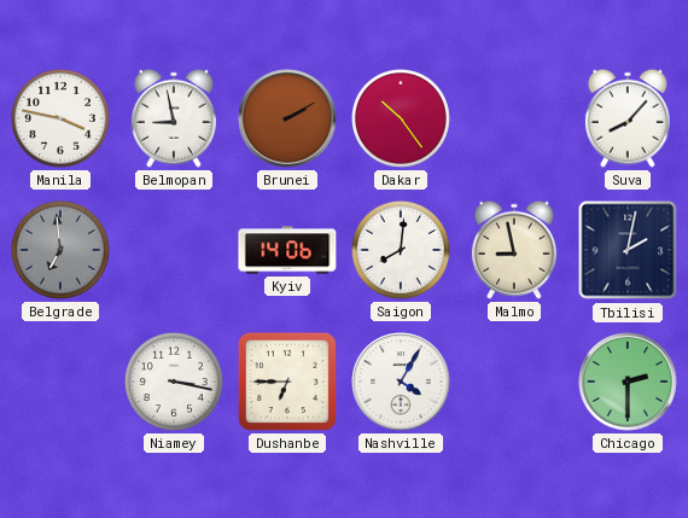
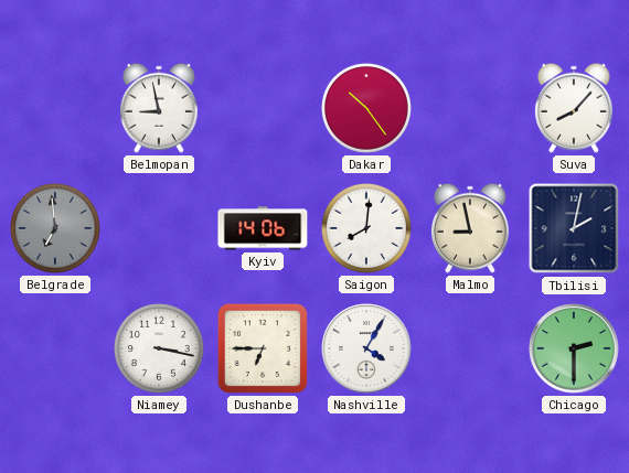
Manila: 3:47 -> none (60, 118)
Brunei: 2:10 -> none (287, 118)
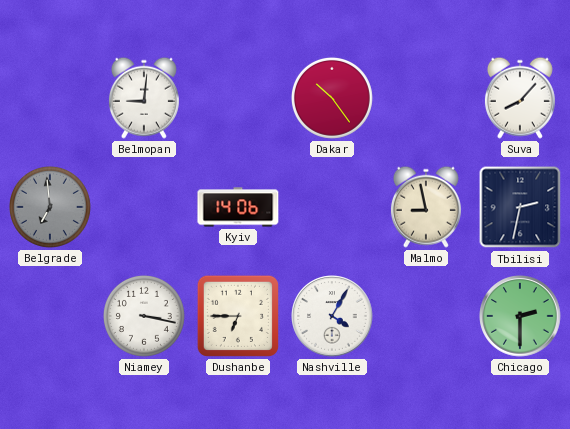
Belmopan: 8:58 -> 9:01 (144, 98)
Saigon: 8:01 -> none (366, 228)
Tbilisi: 2:02 -> 2:32 (520, 207)
